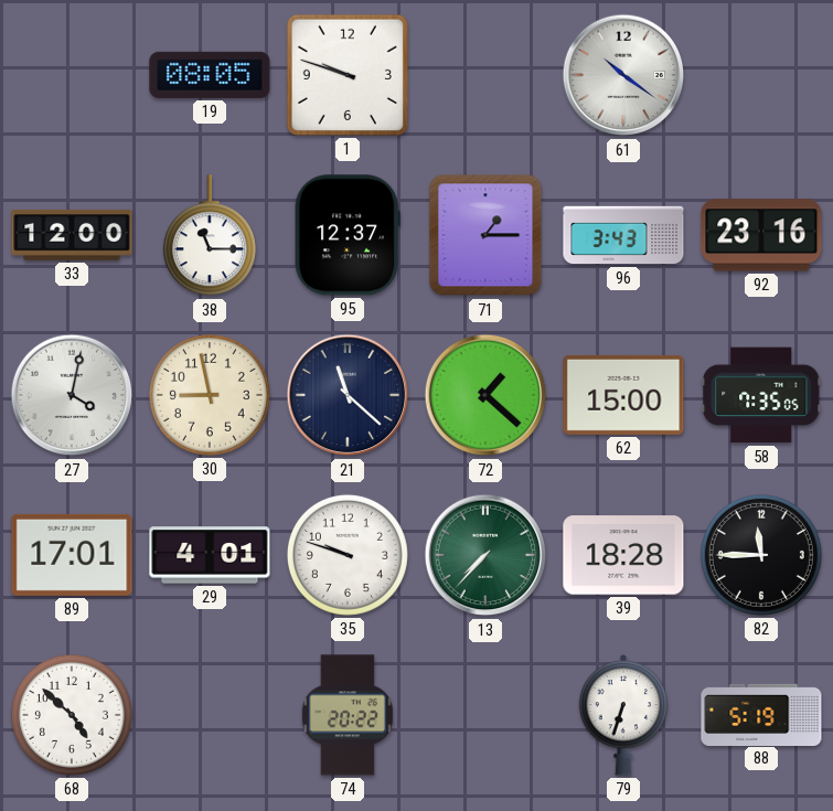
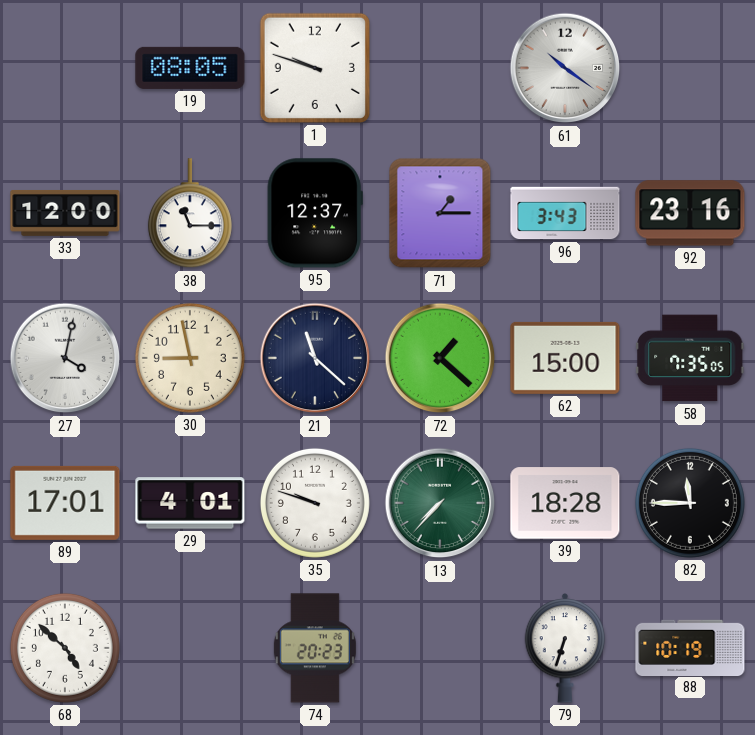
74: 20:22 -> 20:23 (315, 648)
88: 5:19 -> 10:19 (690, 647)
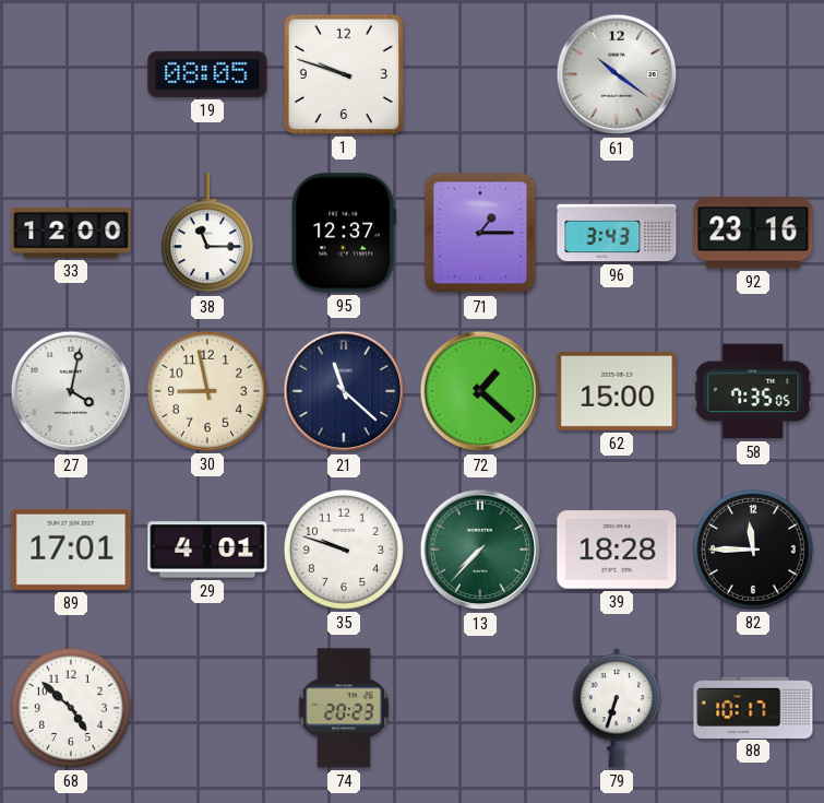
88: 10:19 -> 10:17 (753, 707)
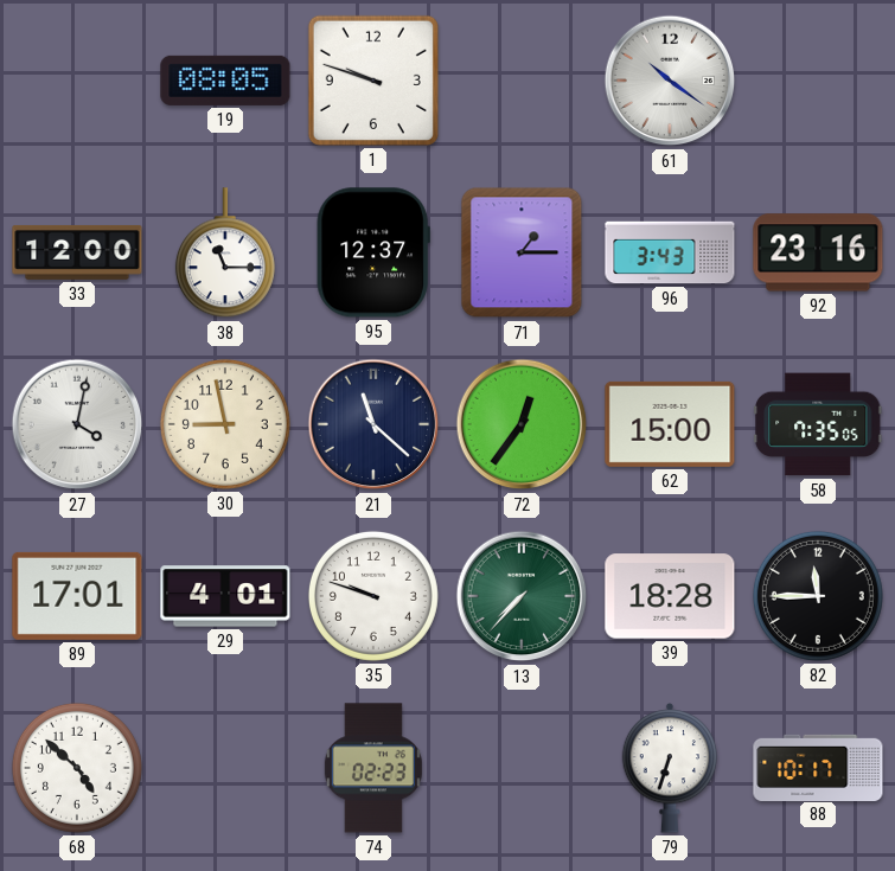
72: 1:22 -> 12:36 (522, 424)
74: 20:23 -> 02:23 (373, 768)
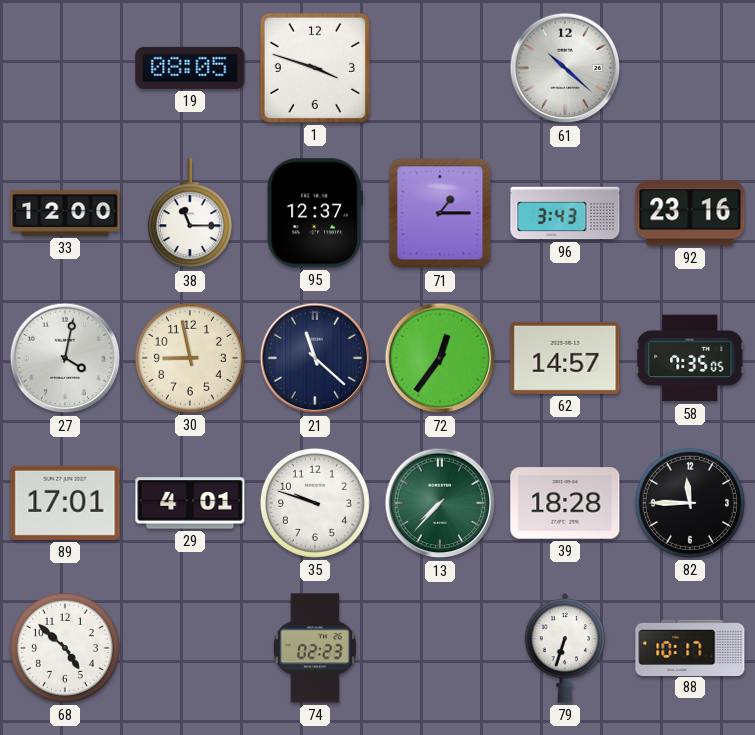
1: 9:48 -> 3:48 (315, 68)
61: 10:21 -> 10:22 (565, 68)
62: 15:00 -> 14:57 (565, 358)
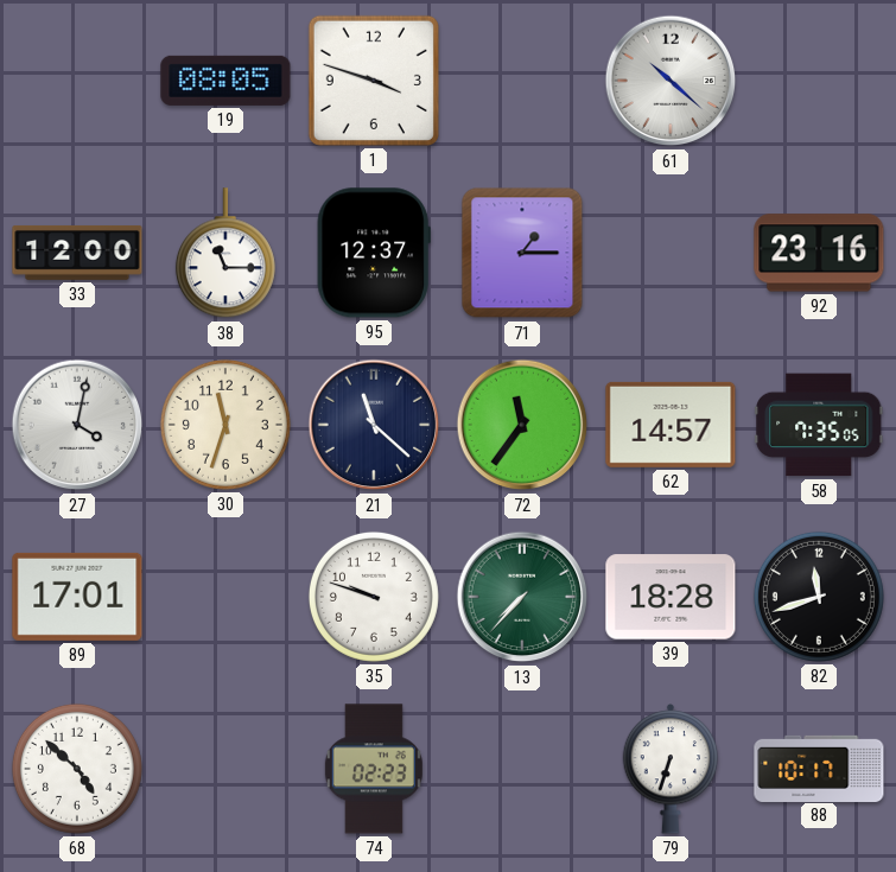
96: 3:43 -> none (565, 213)
30: 8:58 -> 11:33 (225, 425)
72: 12:36 -> 11:36 (522, 425)
29: 4:01 -> none (190, 503)
82: 11:45 -> 11:42 (819, 597)
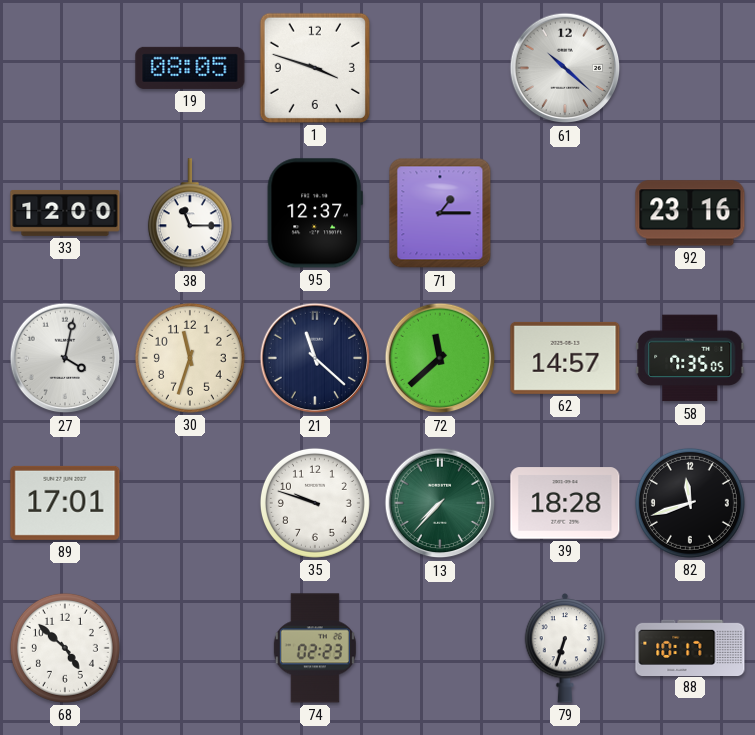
72: 11:36 -> 11:38 (440, 358)
